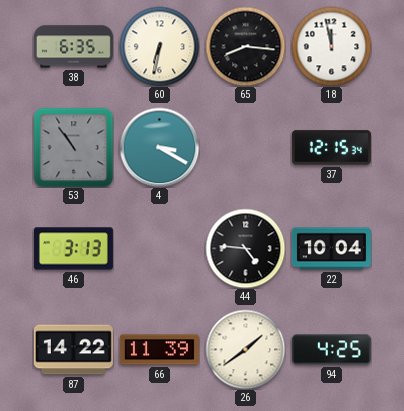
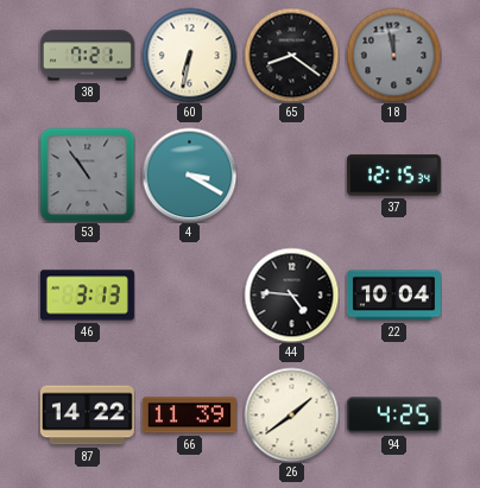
38: 6:35 -> 7:21 (87, 56)
65: 8:16 -> 8:21 (291, 55)
18 dial: white -> grey (393, 55)
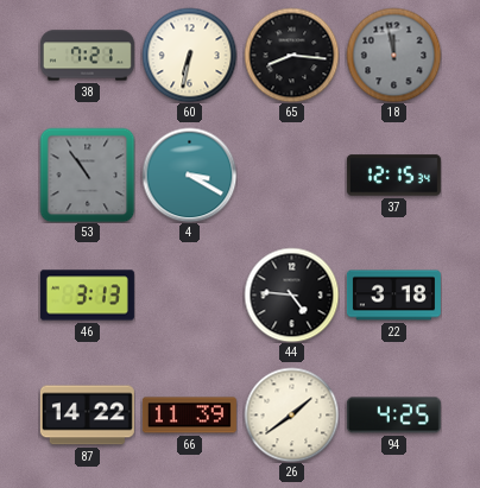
65: 8:21 -> 8:16 (291, 55)
22: 10:04 -> 3:18 (393, 296)
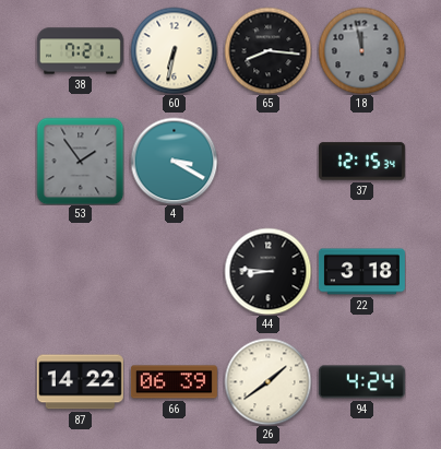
53: 10:54 -> 1:54 (80, 161)
46: 3:13 -> none (87, 296)
44: 4:46 -> 8:46 (267, 271)
66: 11:39 -> 06:39 (174, 382)
94: 4:25 -> 4:24 (361, 382)
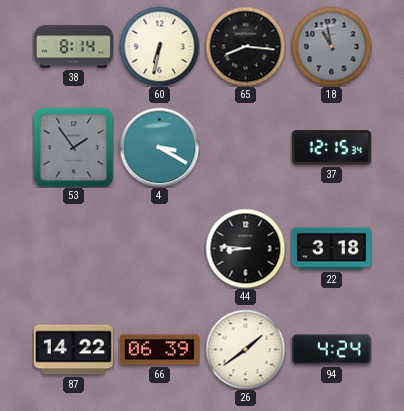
38: 7:21 -> 8:14 (73, 47)
18: 11:58 -> 10:58 (331, 46)
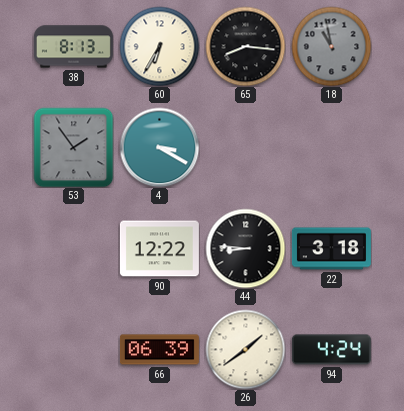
38: 8:14 -> 8:13 (73, 47)
60: 6:32 -> 6:35 (159, 46)
37: 12:15 -> none (331, 148)
90: none -> 12:22 (159, 249)
87: 14:22 -> none (73, 350)
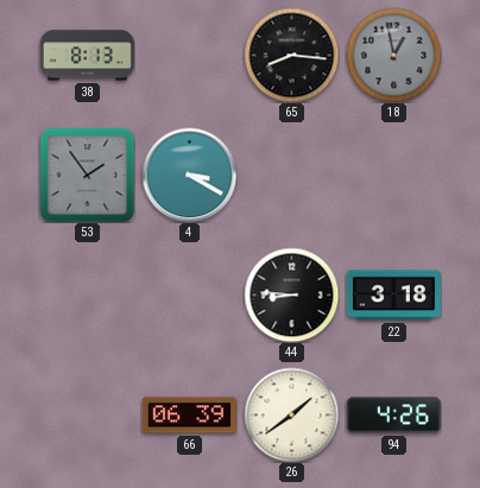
60: 6:35 -> none (159, 46)
18: 10:58 -> 12:58 (393, 55)
90: 12:22 -> none (159, 249)
94: 4:24 -> 4:26 (393, 416)
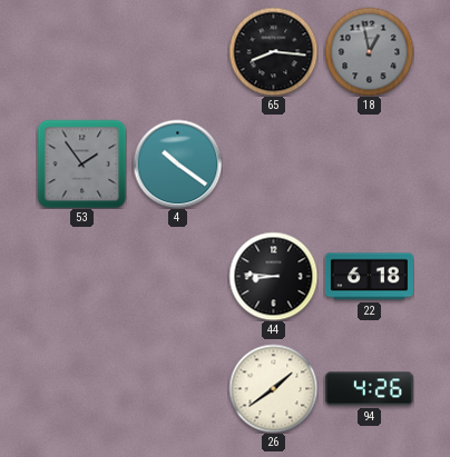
38: 8:13 -> none (87, 56)
4: 3:20 -> 10:21 (177, 163)
22: 3:18 -> 6:18 (369, 277)
66: 06:39 -> none (189, 416)
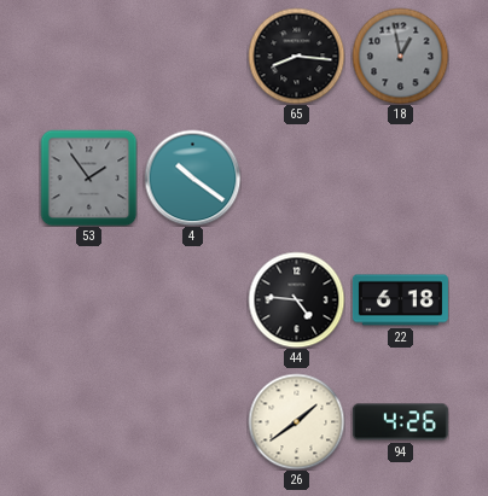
44: 8:46 -> 4:46 (296, 299)
